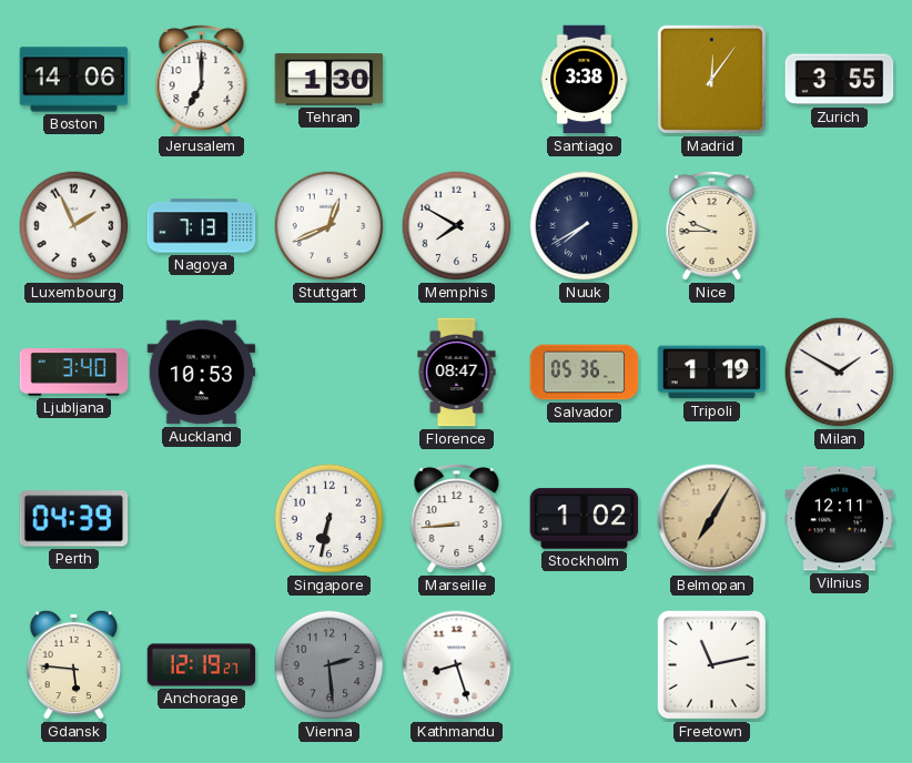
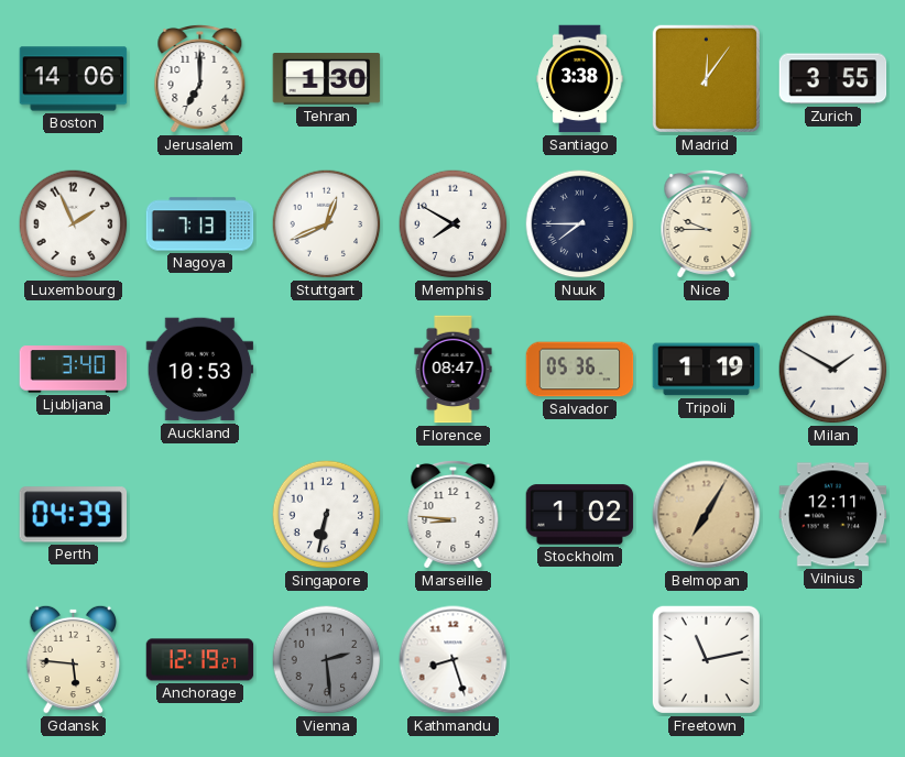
Nuuk: 7:40 -> 7:45 (580, 224)
Marseille: 8:44 -> 8:46 (454, 514)
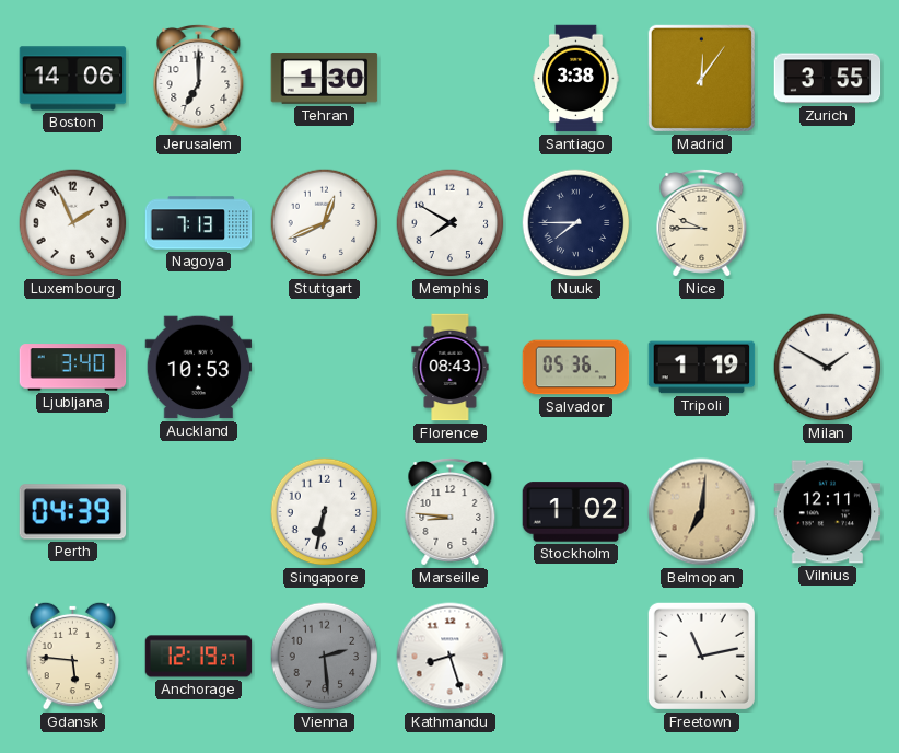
Florence: 08:47 -> 08:43 (451, 368)
Belmopan: 7:05 -> 7:01 (702, 512)
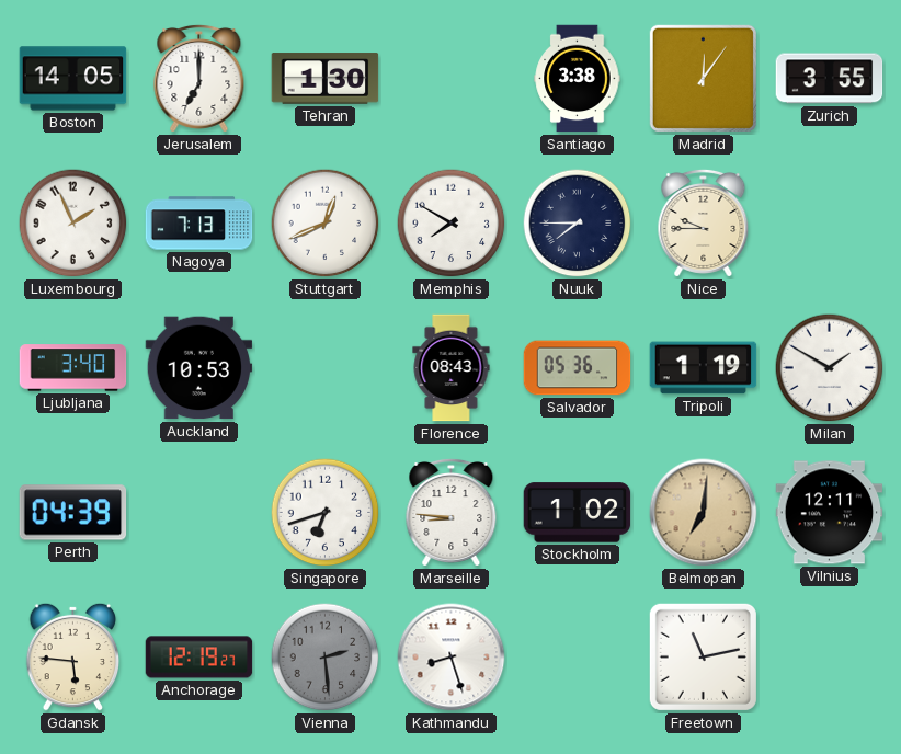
Boston: 14:06 -> 14:05 (73, 79)
Singapore: 6:32 -> 6:42 (326, 513)
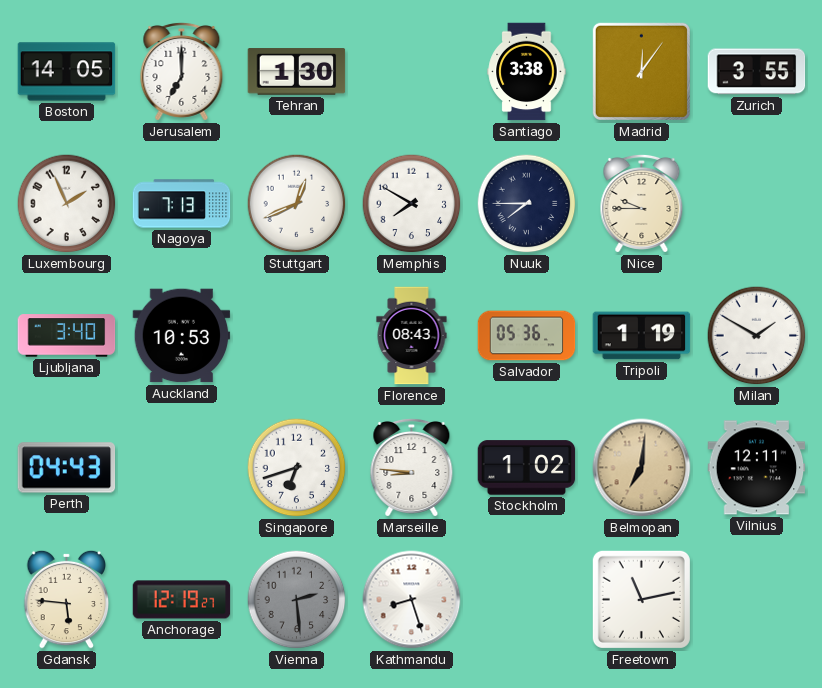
Perth: 04:39 -> 04:43 (67, 468)
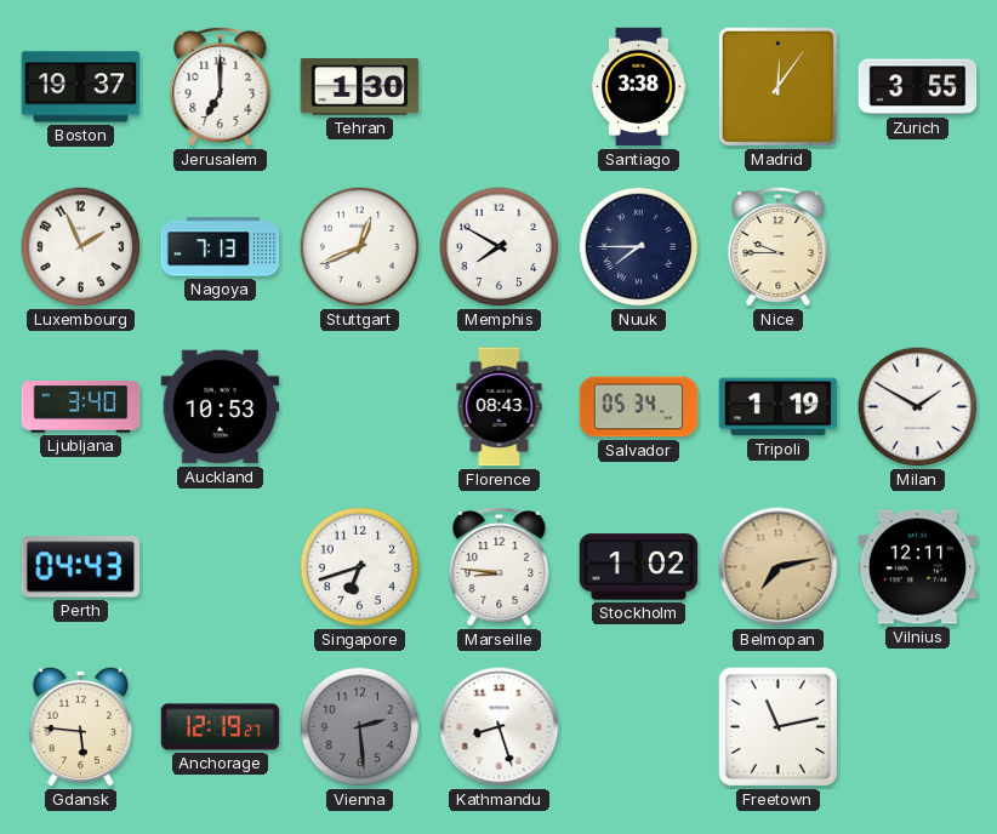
Boston: 14:05 -> 19:37 (81, 87)
Salvador: 05:36 -> 05:34 (639, 407)
Belmopan: 7:01 -> 7:13 (779, 567)
